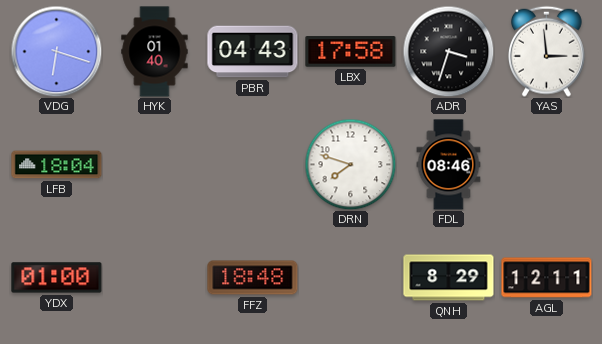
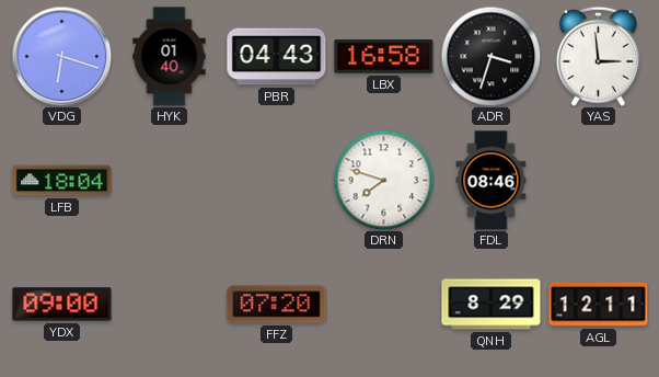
LBX: 17:58 -> 16:58 (384, 57)
YDX: 01:00 -> 09:00 (62, 305)
FFZ: 18:48 -> 07:20 (277, 305)
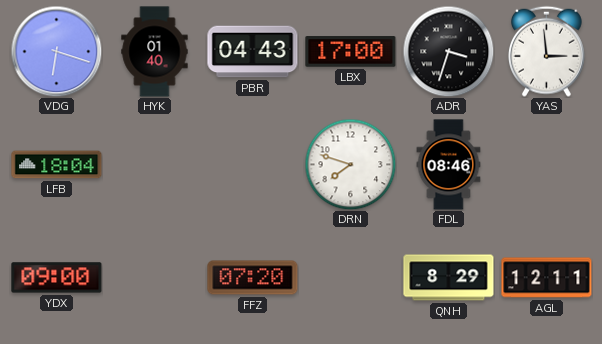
LBX: 16:58 -> 17:00 (351, 52)
